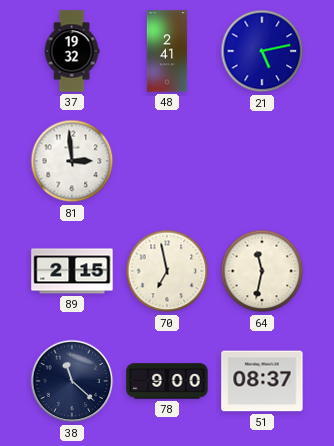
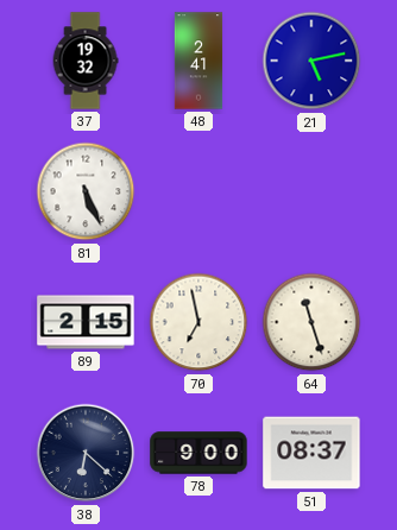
81: 2:59 -> 5:26 (86, 191)
64: 11:32 -> 11:27 (311, 322)
38: 11:22 -> 6:22 (86, 453)
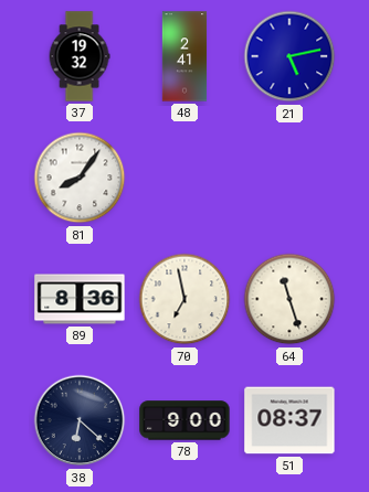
81: 5:26 -> 8:06 (80, 178)
89: 2:15 -> 8:36 (80, 299)
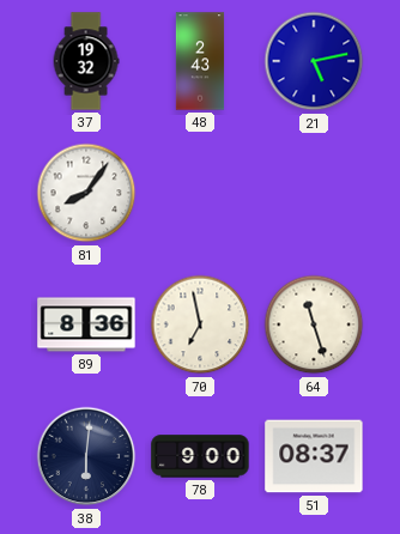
48: 2:41 -> 2:43 (200, 61)
38: 6:22 -> 6:01 (86, 456)
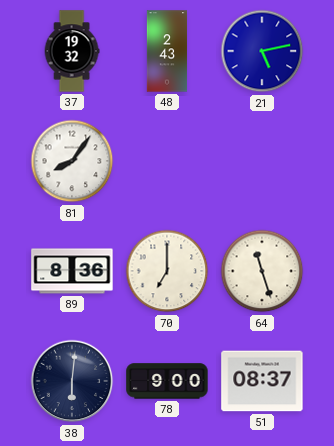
70: 6:58 -> 7:00 (167, 271)
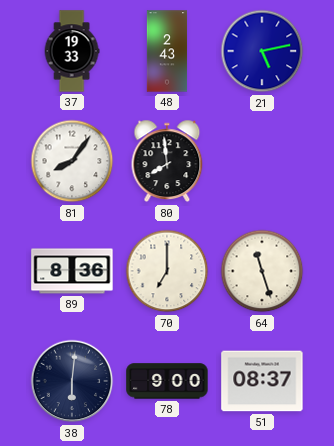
37: 19:32 -> 19:33 (72, 51)
80: none -> 7:59 (167, 161)
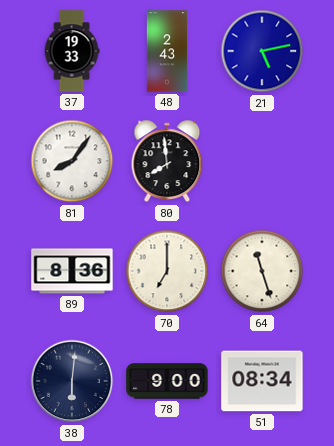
51: 08:37 -> 08:34 (262, 381)
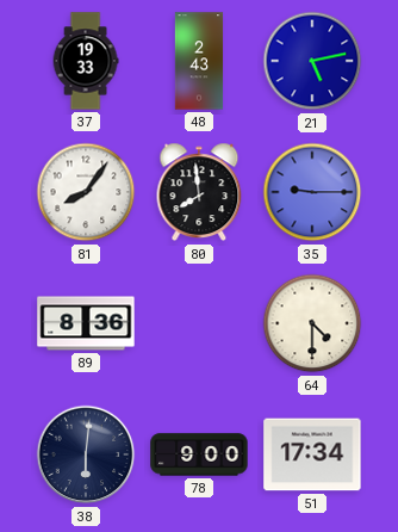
35: none -> 9:15 (312, 192)
70: 7:00 -> none (167, 271)
64: 11:27 -> 4:30 (312, 323)
51: 08:34 -> 17:34 (312, 454)
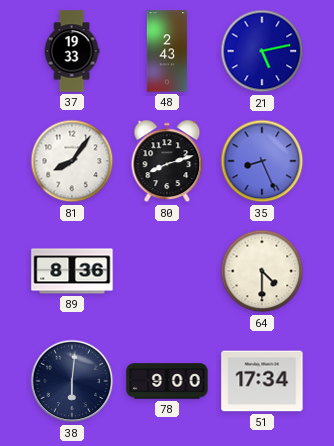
80: 7:59 -> 8:12 (167, 161)
35: 9:15 -> 8:26 (262, 161)
